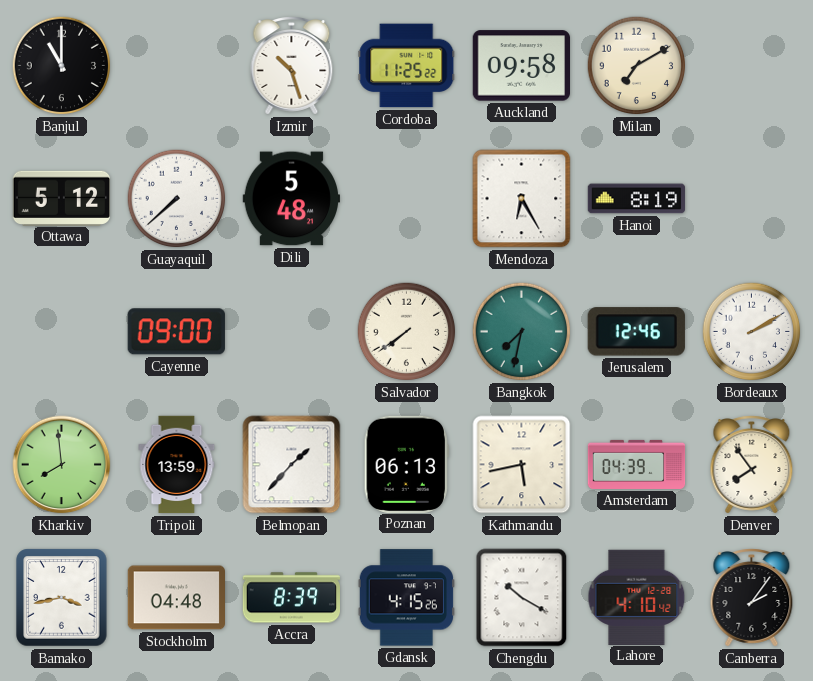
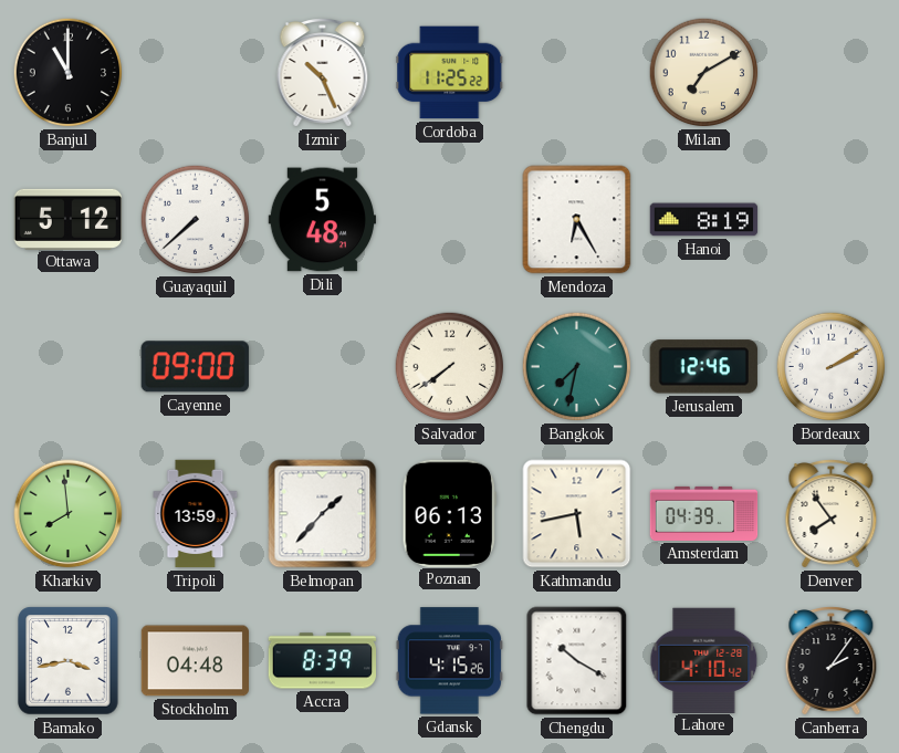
Izmir: 10:27 -> 10:26 (323, 73)
Auckland: 09:58 -> none (521, 66)
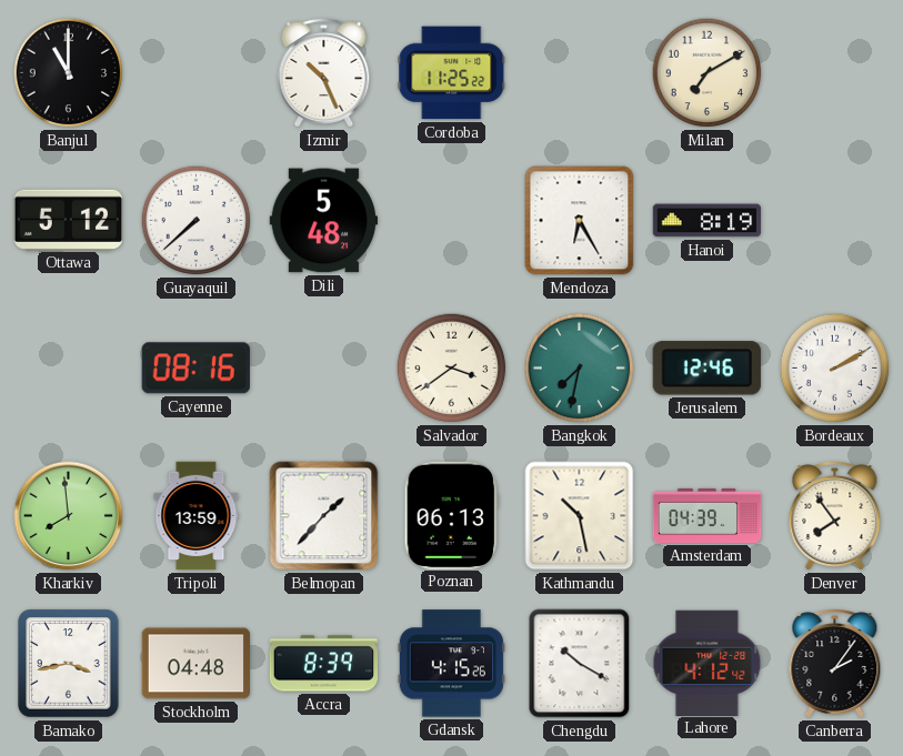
Cayenne: 09:00 -> 08:16 (195, 369)
Salvador: 7:39 -> 3:39 (452, 369)
Kathmandu: 5:43 -> 10:28 (580, 516)
Lahore: 4:10 -> 4:12 (708, 663)
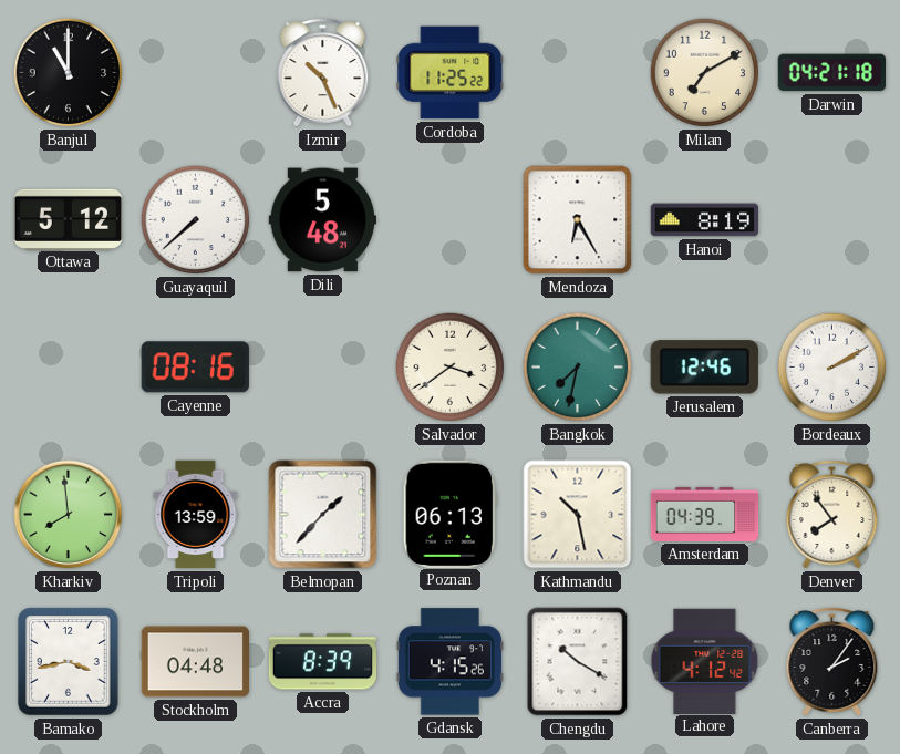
Darwin: none -> 04:21 (831, 73)
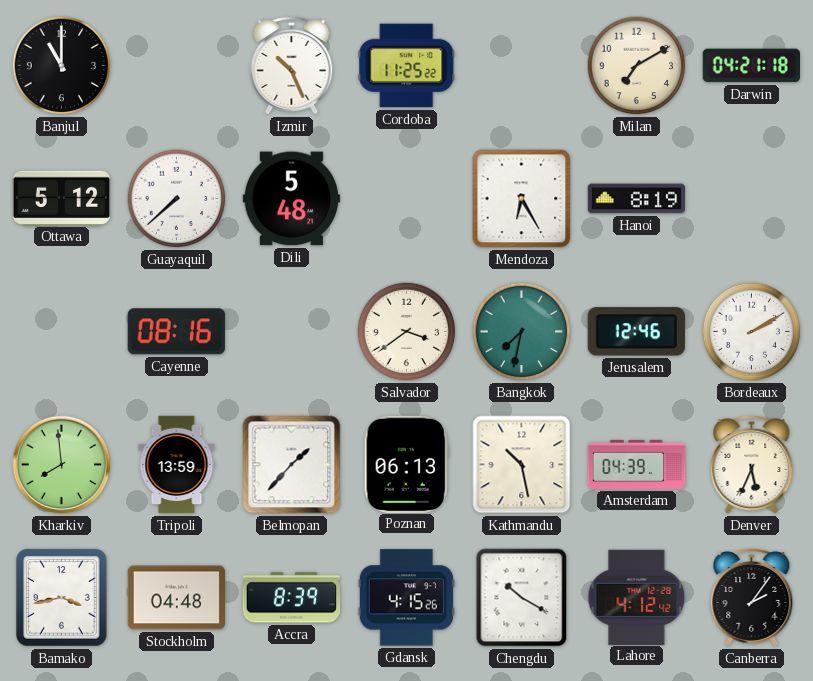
Denver: 7:54 -> 5:34 (752, 465)
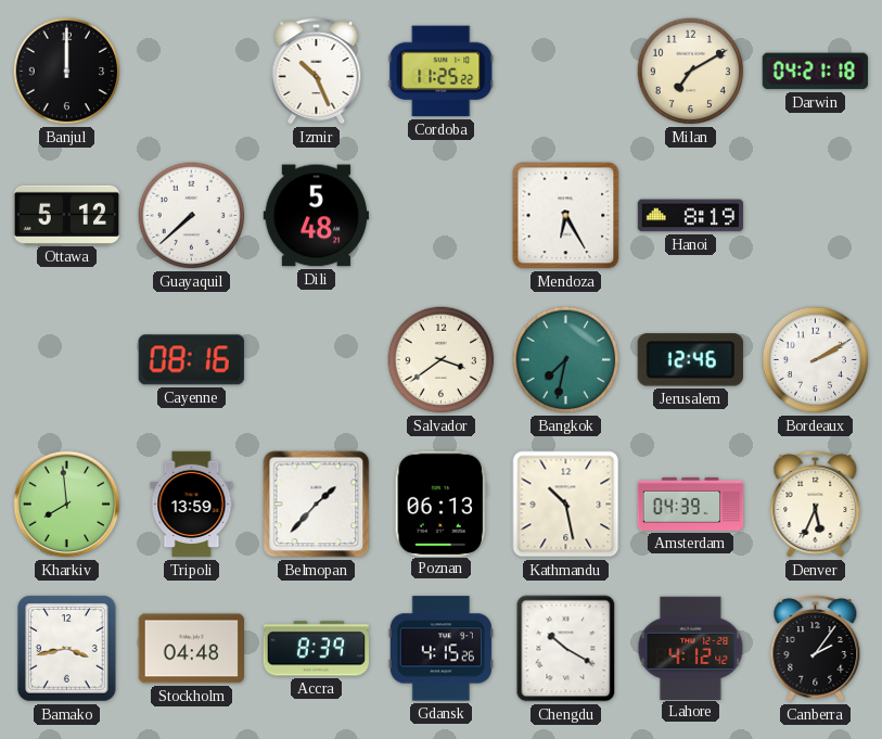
Banjul: 11:00 -> 12:00 (67, 72)
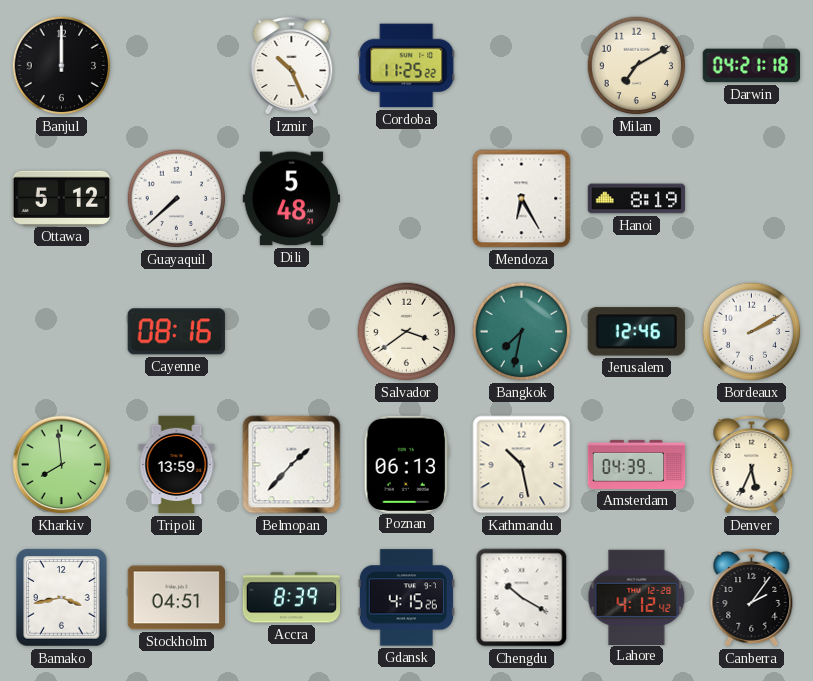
Stockholm: 04:48 -> 04:51 (176, 598)
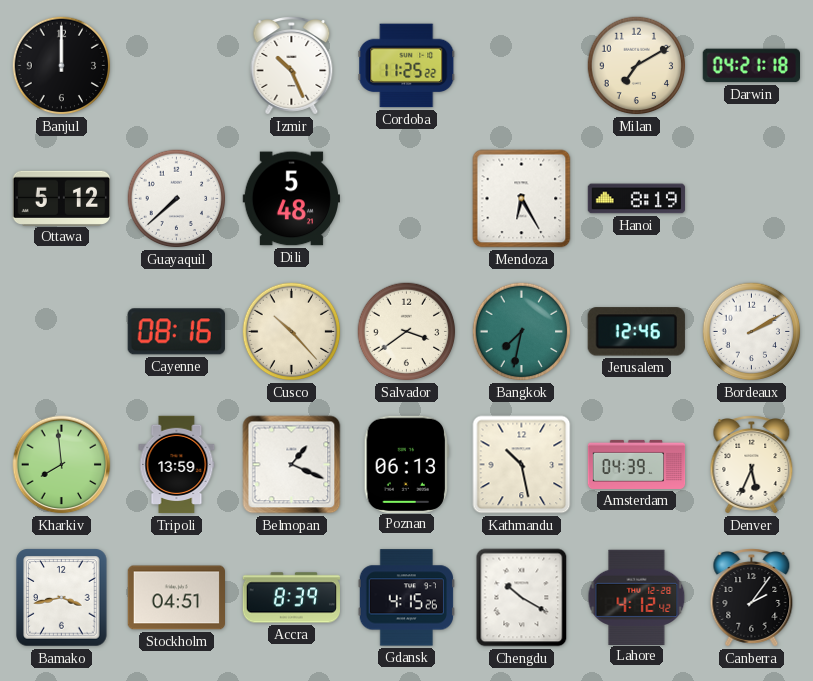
Cusco: none -> 10:23 (292, 332)
Belmopan: 1:37 -> 1:19 (292, 465)
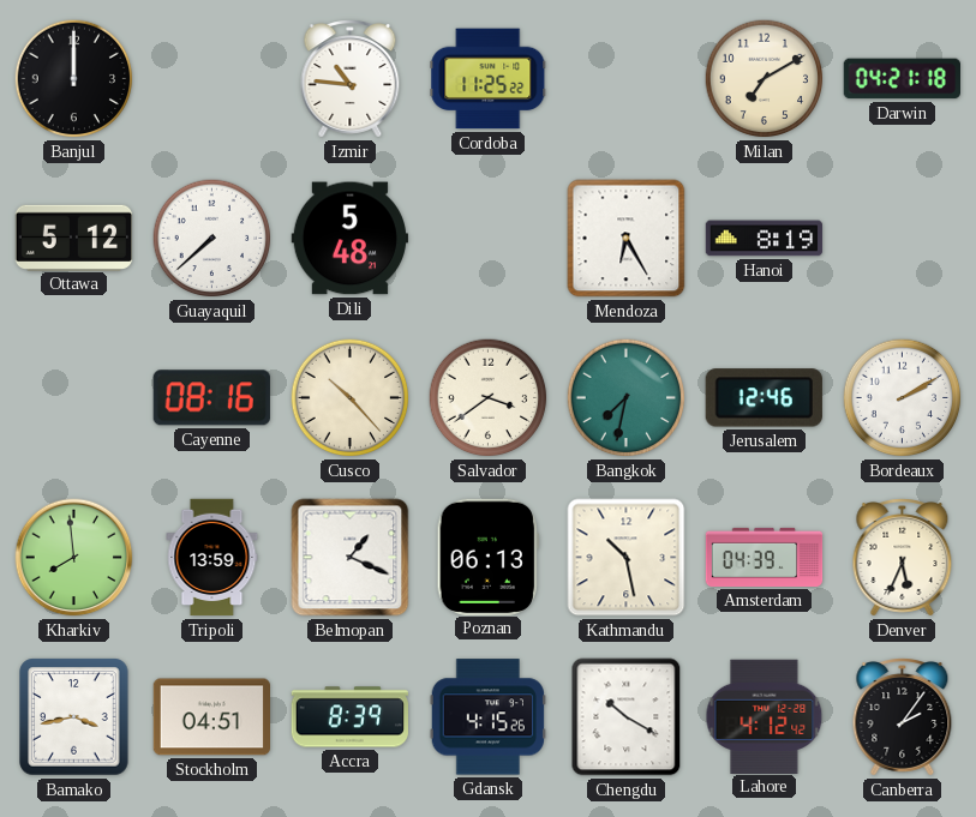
Izmir: 10:26 -> 10:46 (351, 79)
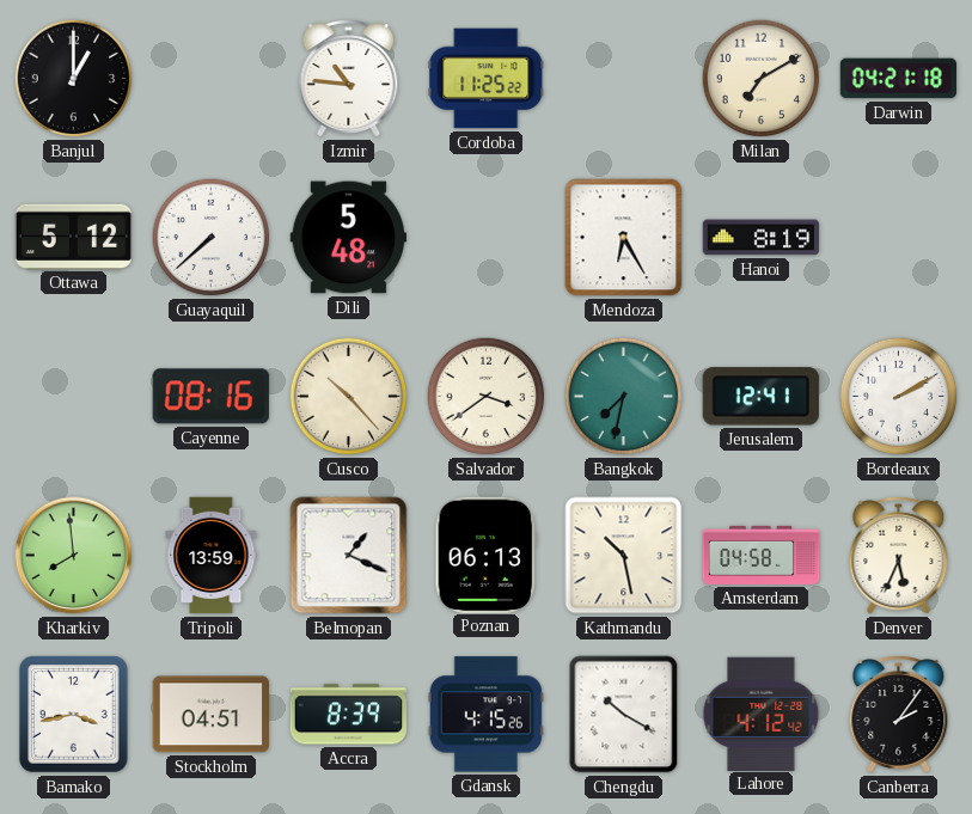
Banjul: 12:00 -> 1:00 (74, 79)
Jerusalem: 12:46 -> 12:41 (760, 397)
Amsterdam: 04:39 -> 04:58 (762, 555)
